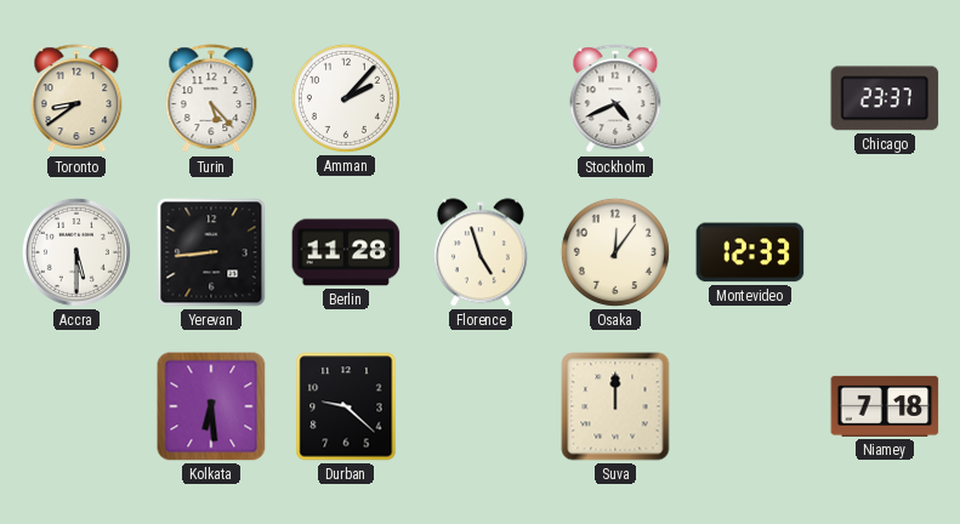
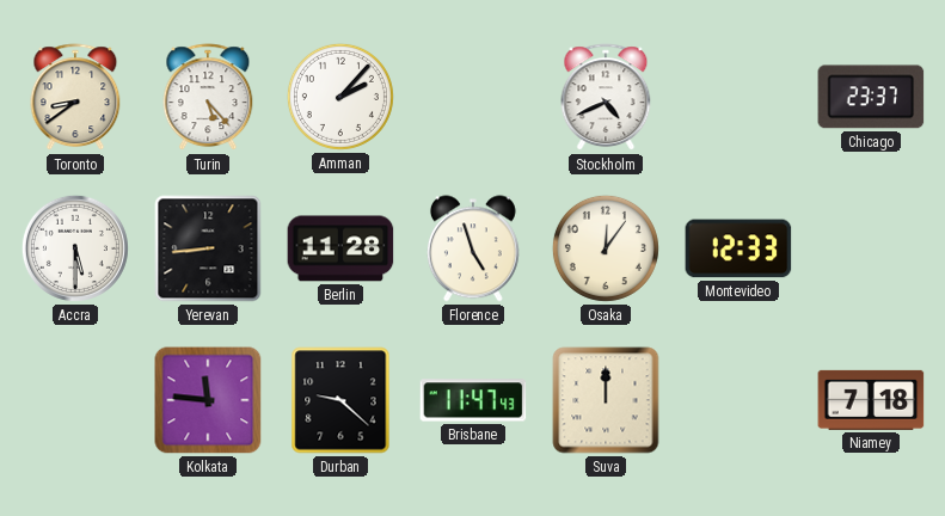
Kolkata: 6:29 -> 11:46 (208, 400)
Brisbane: none -> 11:47 (473, 400)
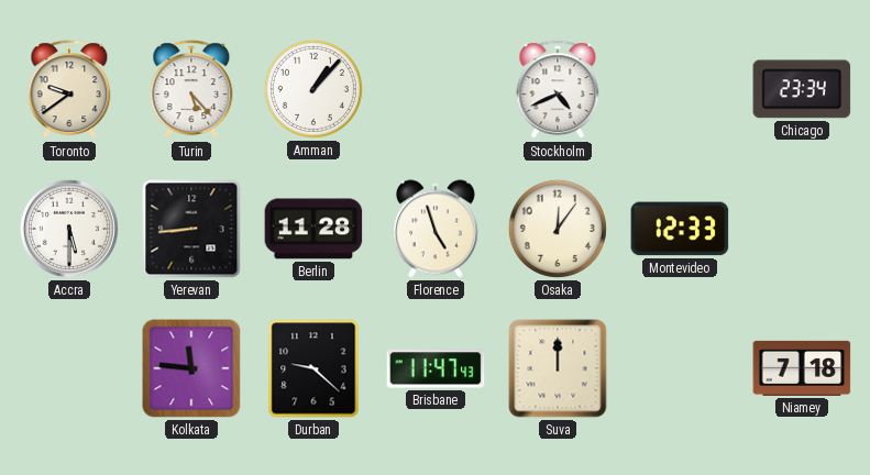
Toronto: 8:39 -> 9:39 (69, 90)
Amman: 2:07 -> 1:07 (313, 89)
Chicago: 23:37 -> 23:34 (802, 89)
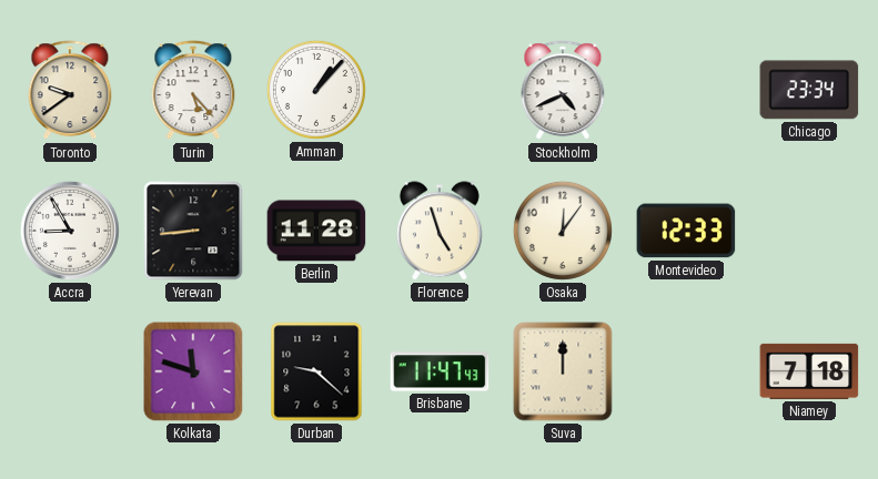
Accra: 5:30 -> 8:55 (70, 231)
Kolkata: 11:46 -> 11:48 (193, 371)
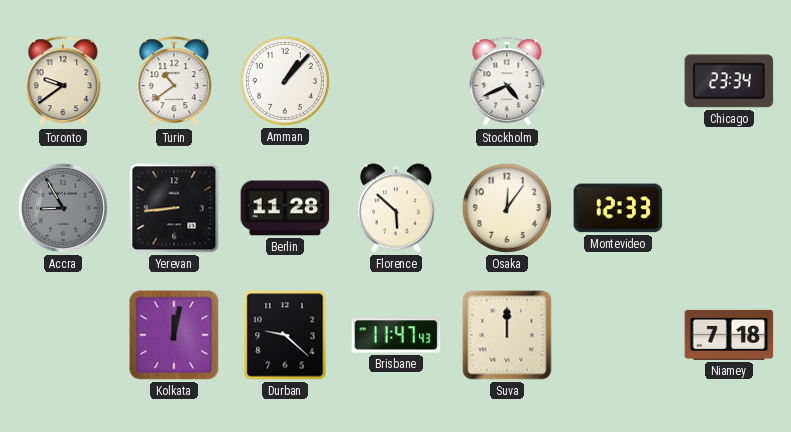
Turin: 5:23 -> 10:39 (174, 82)
Accra dial: white -> grey (63, 208)
Florence: 4:57 -> 5:52 (396, 208)
Kolkata: 11:48 -> 12:02 (174, 335)
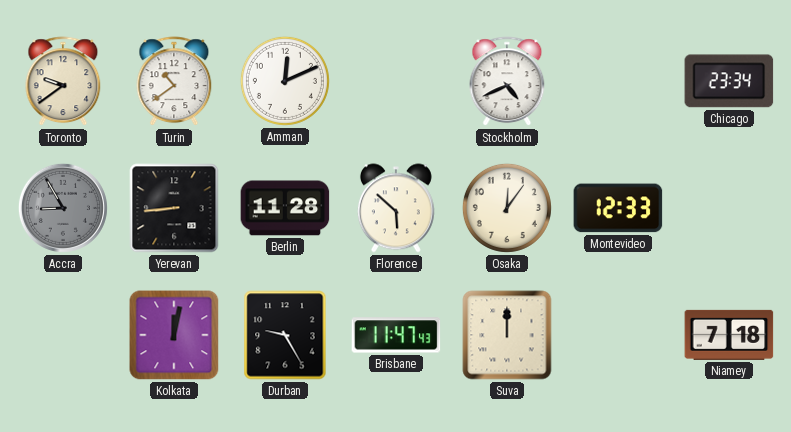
Amman: 1:07 -> 12:11 (285, 81)
Durban: 9:22 -> 9:25 (285, 335)
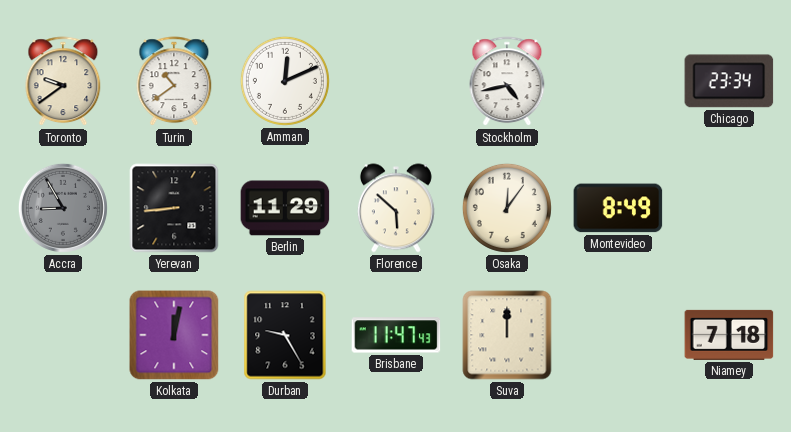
Stockholm: 4:41 -> 4:43 (507, 82)
Berlin: 11:28 -> 11:29 (285, 208)
Montevideo: 12:33 -> 8:49 (618, 208)
